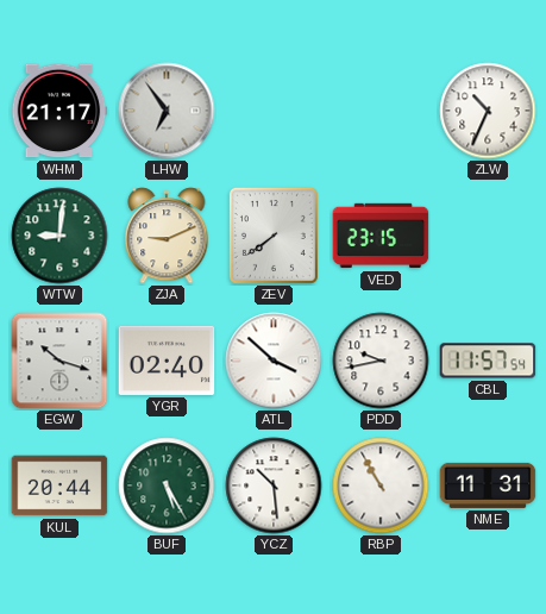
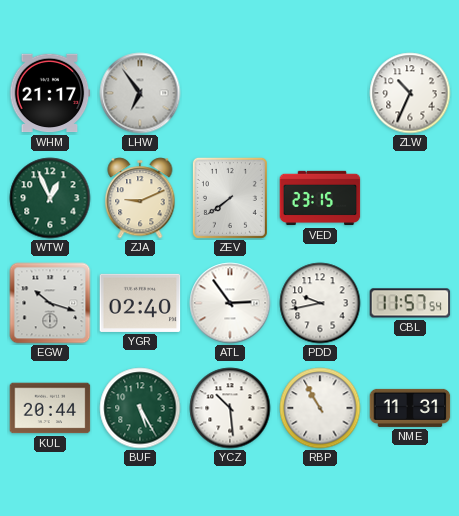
WTW: 9:01 -> 12:56 (50, 198)
ATL: 3:52 -> 2:54 (230, 303)
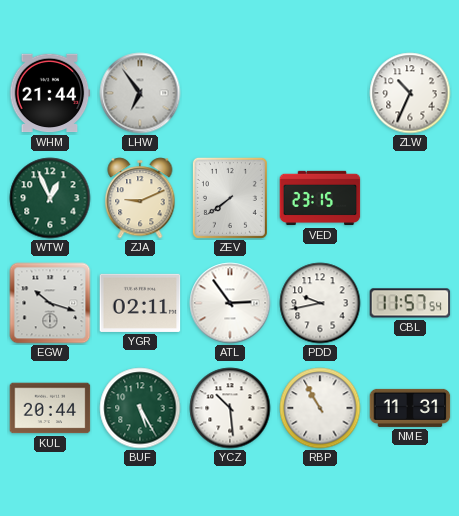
WHM: 21:17 -> 21:44 (50, 93)
YGR: 02:40 -> 02:11 (140, 303)
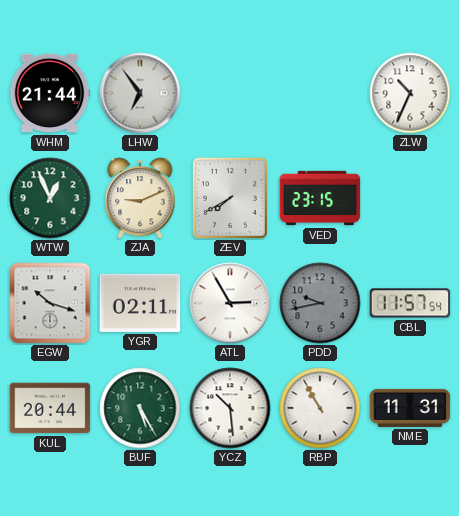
ZEV: 7:39 -> 7:40 (230, 198)
ATL: 2:54 -> 2:55 (230, 303)
PDD dial: white -> grey (320, 303)
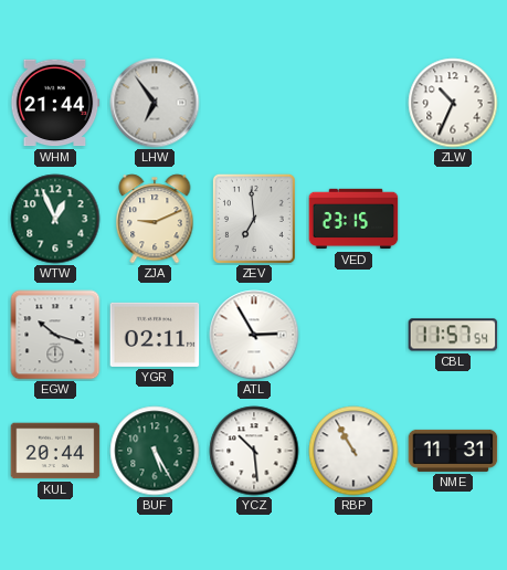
ZEV: 7:40 -> 6:59 (254, 219)
PDD: 9:43 -> none (320, 303)
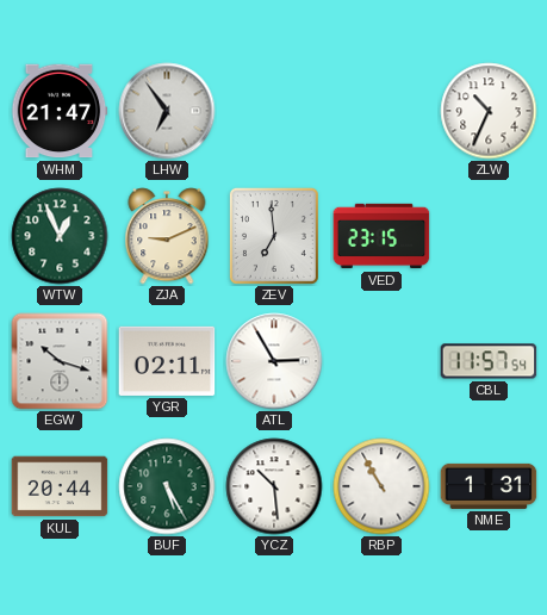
WHM: 21:44 -> 21:47 (60, 111)
NME: 11:31 -> 1:31 (489, 486)
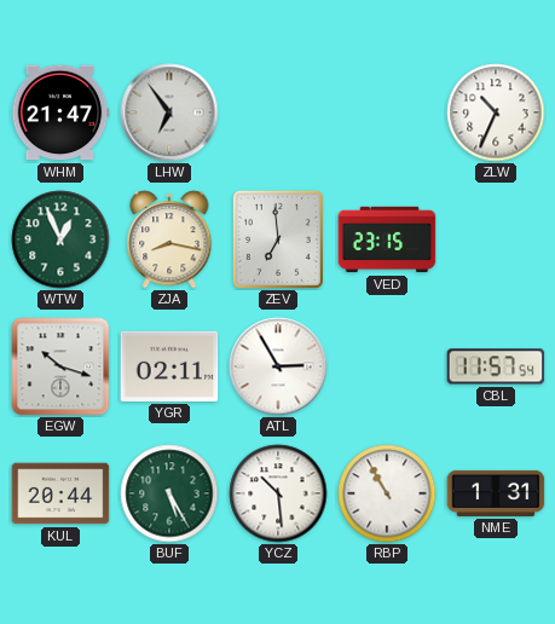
ZJA: 9:11 -> 8:17 (169, 239)
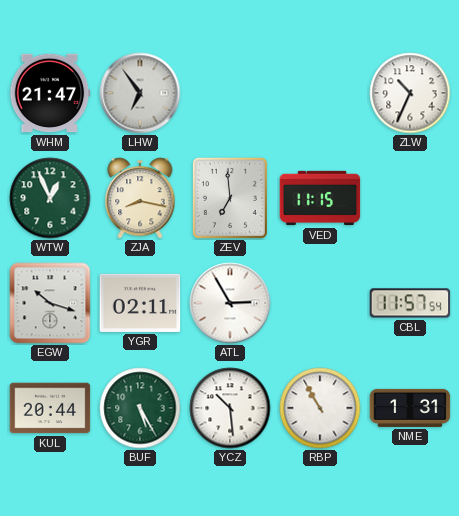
VED: 23:15 -> 11:15 (320, 198)
